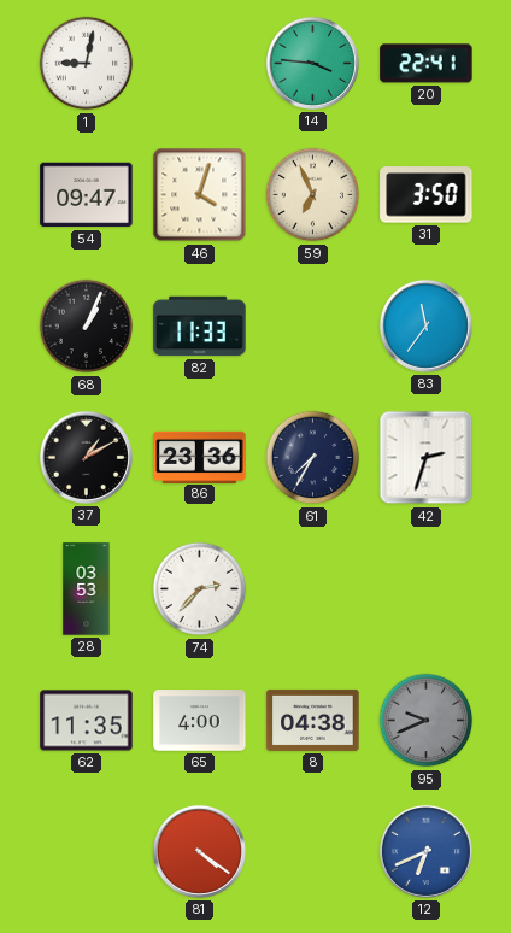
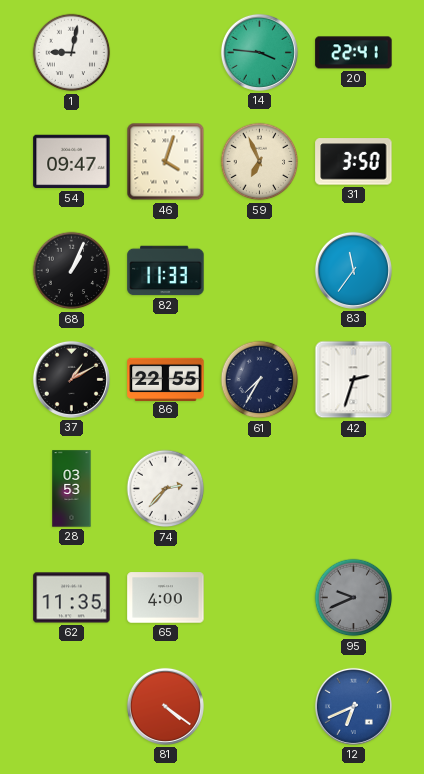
86: 23:36 -> 22:55 (166, 379)
8: 04:38 -> none (313, 720)
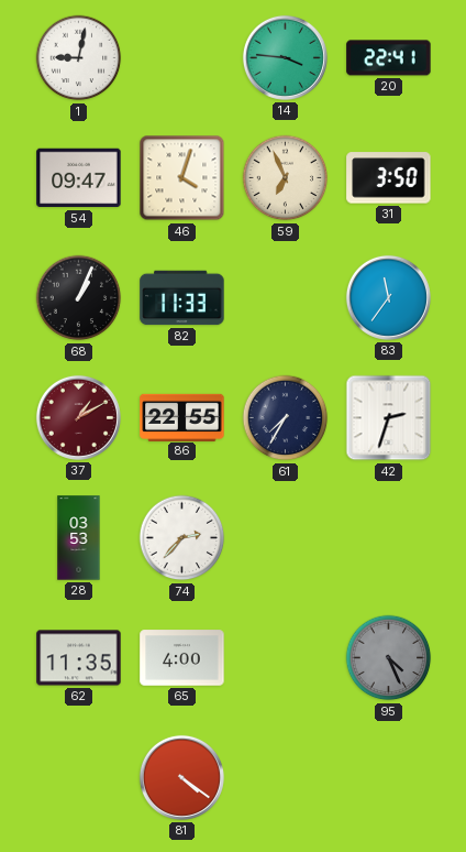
37 dial: black -> burgundy (78, 417)
95: 9:41 -> 4:26 (389, 658)
12: 6:41 -> none (353, 706)
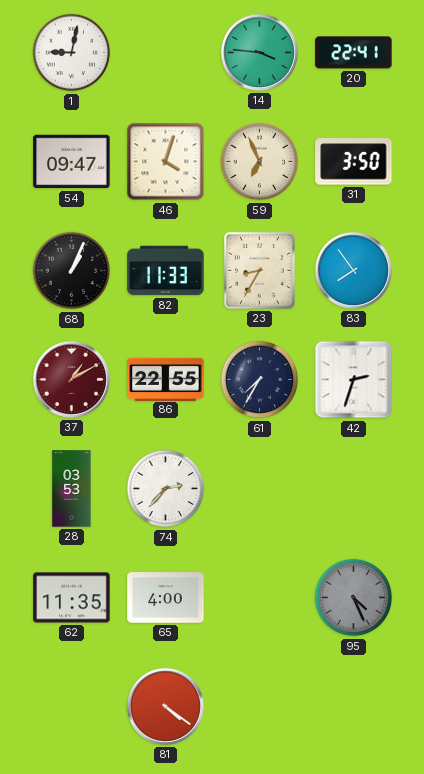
23: none -> 8:35 (260, 271)
83: 11:36 -> 7:54 (353, 270)
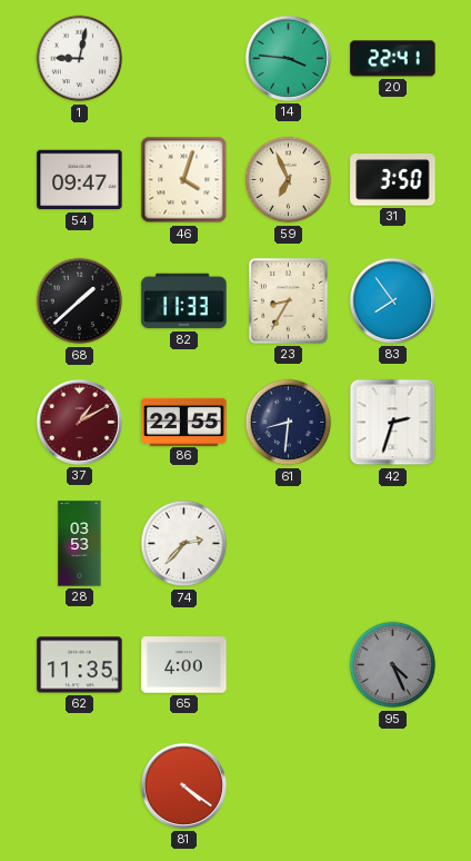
68: 1:04 -> 1:38 (80, 301)
61: 7:35 -> 8:31 (289, 423)
